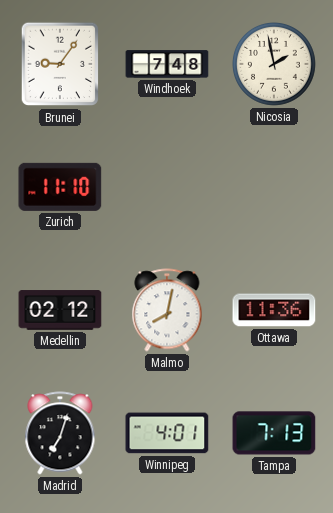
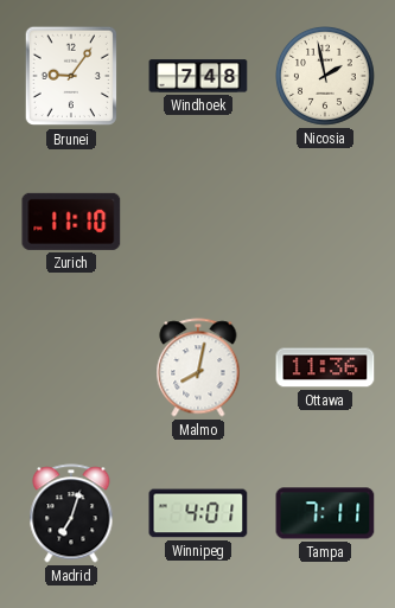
Medellin: 02:12 -> none (60, 310)
Tampa: 7:13 -> 7:11 (325, 513)
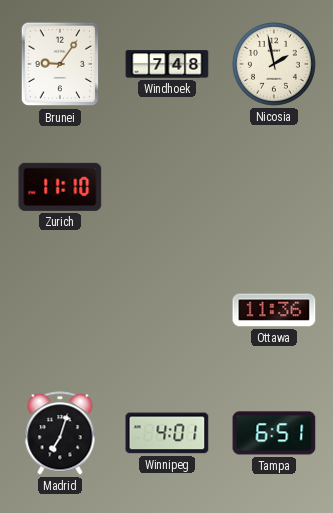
Malmo: 8:02 -> none (198, 367)
Tampa: 7:11 -> 6:51 (274, 433)
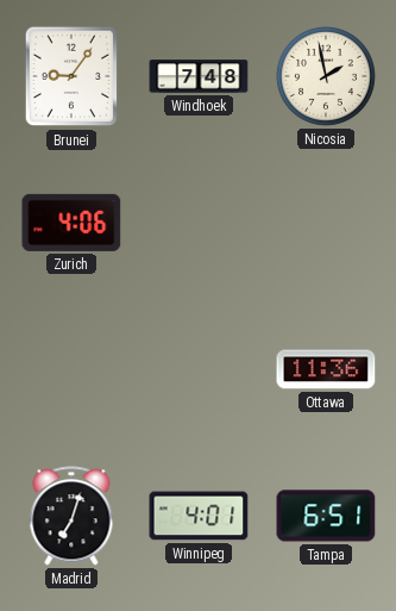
Zurich: 11:10 -> 4:06 (71, 223)
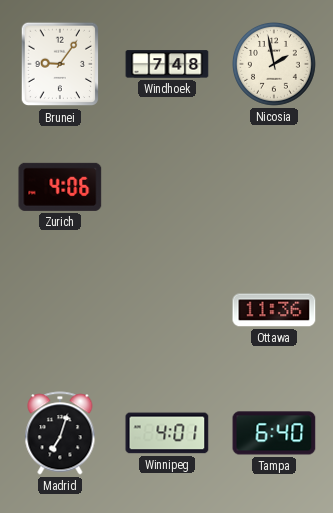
Tampa: 6:51 -> 6:40 (274, 433)
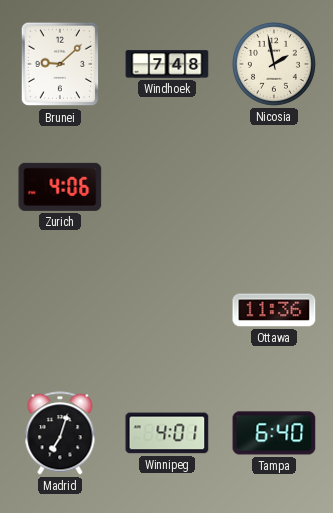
Brunei: 9:06 -> 9:08 (59, 64)
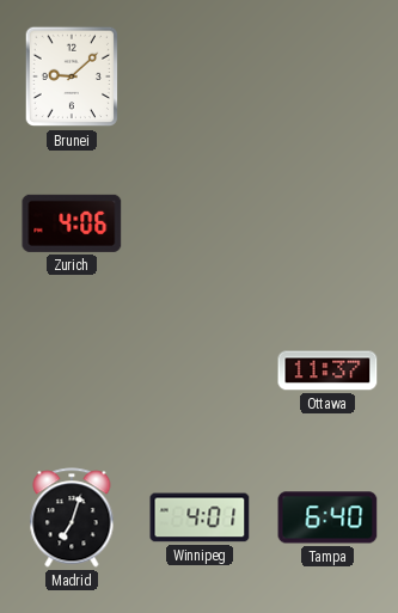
Windhoek: 7:48 -> none (167, 64)
Nicosia: 1:58 -> none (275, 65)
Ottawa: 11:36 -> 11:37 (327, 370)
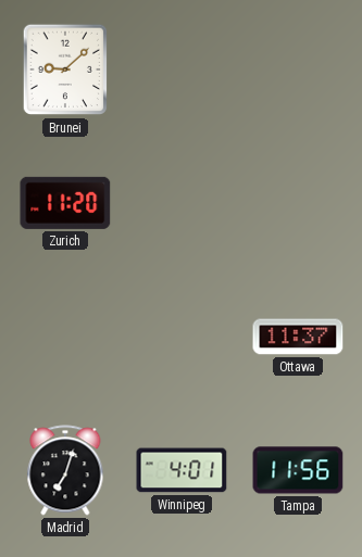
Zurich: 4:06 -> 11:20 (65, 203)
Tampa: 6:40 -> 11:56 (298, 470)
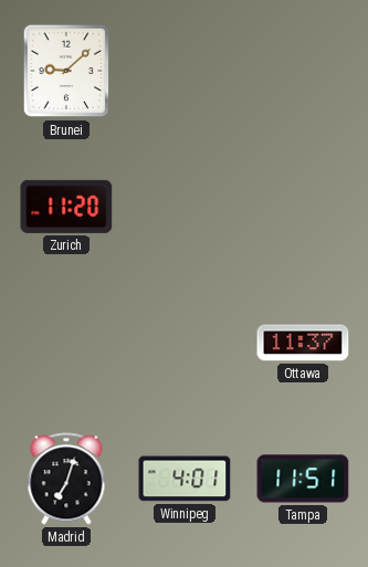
Tampa: 11:56 -> 11:51 (303, 479)
